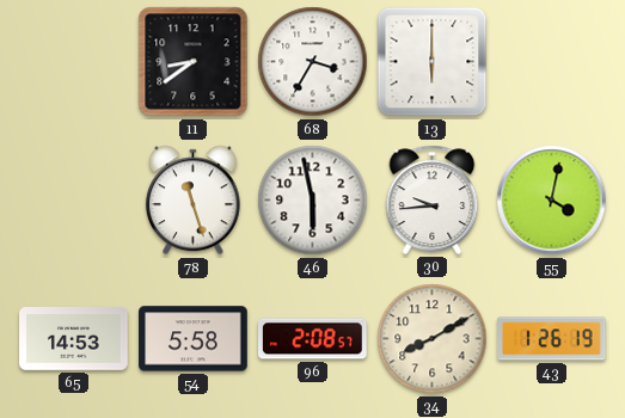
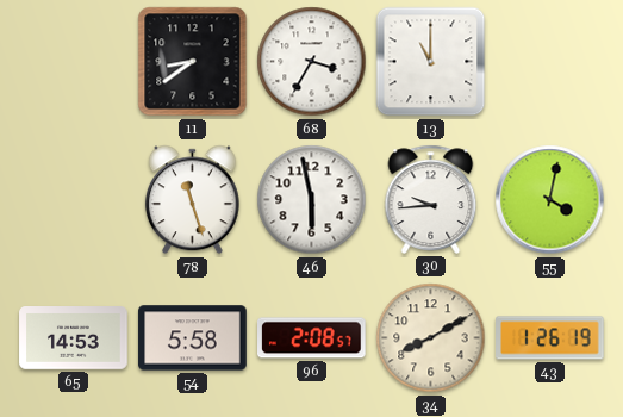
13: 6:00 -> 11:00 (431, 62)
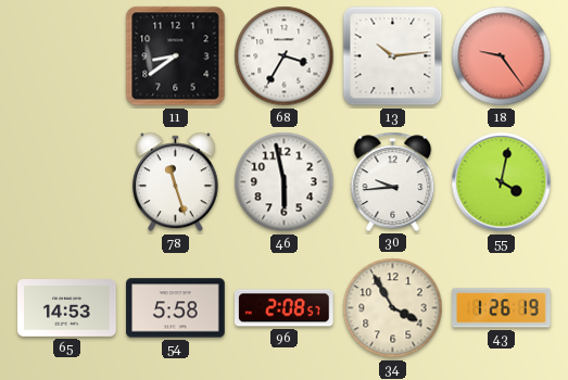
13: 11:00 -> 10:14 (393, 56)
18: none -> 9:24 (502, 56)
34: 8:10 -> 3:55 (393, 308)
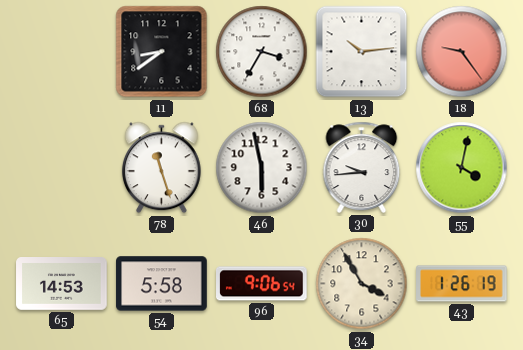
96: 2:08 -> 9:06 (262, 284)
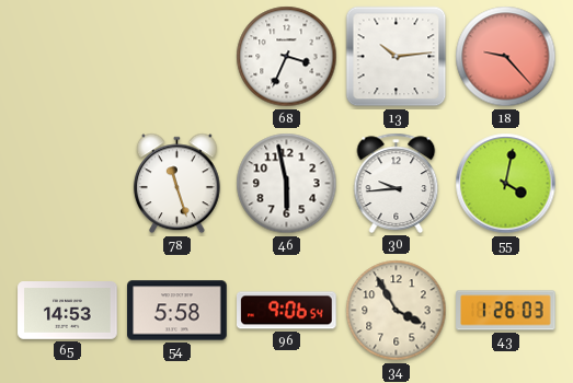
11: 8:39 -> none (162, 52)
68: 3:35 -> 3:34 (287, 57)
18: 9:24 -> 9:23 (506, 57)
43: 1:26:19 -> 1:26:03 (506, 311)
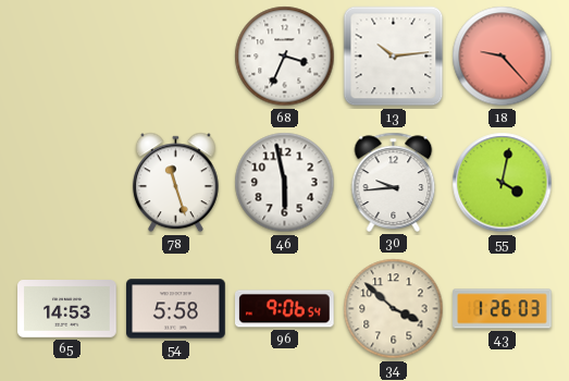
34: 3:55 -> 3:52 (394, 309)
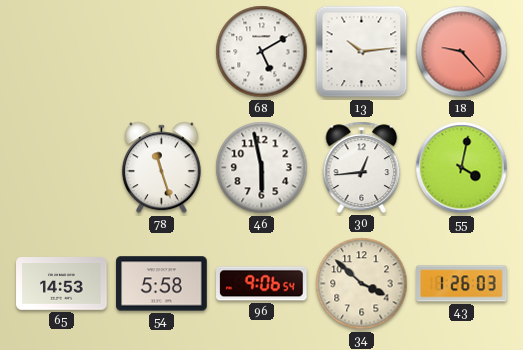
68: 3:34 -> 5:10 (262, 52)
30: 9:44 -> 12:44 (362, 167)
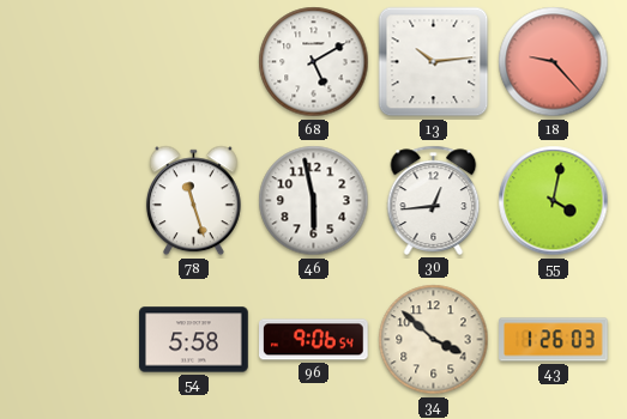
65: 14:53 -> none (62, 284)
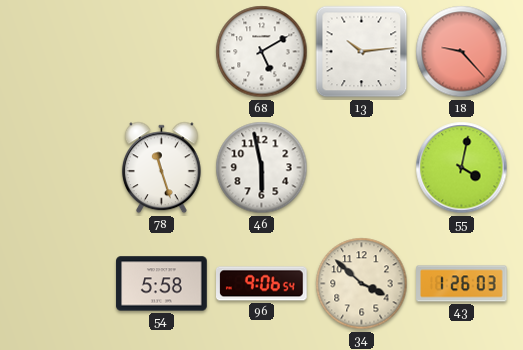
30: 12:44 -> none (434, 200)
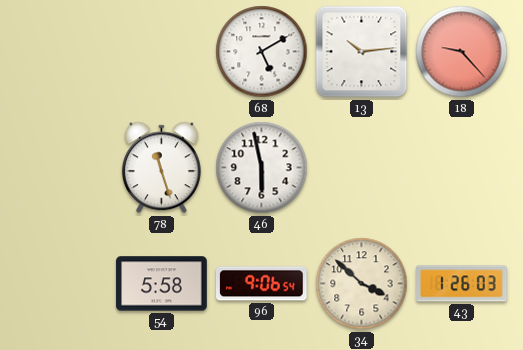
55: 4:02 -> none (462, 168)
